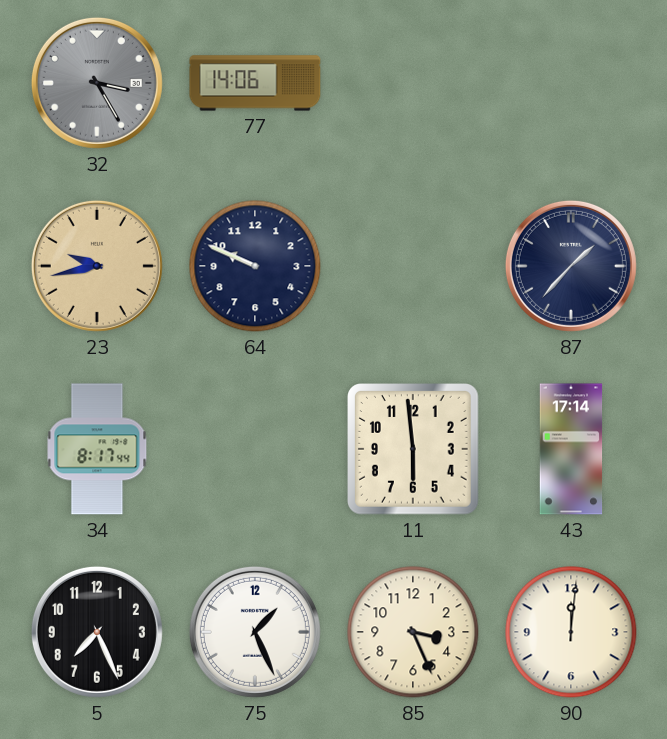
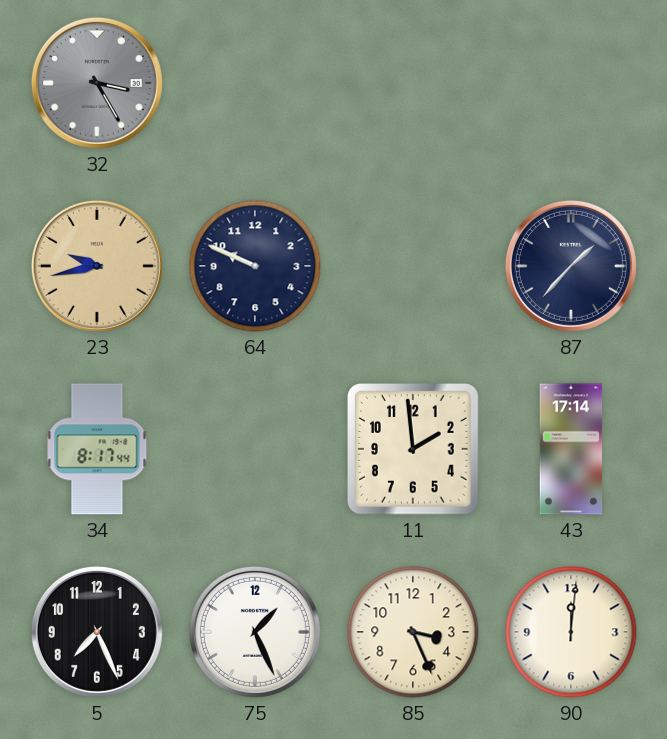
77: 14:06 -> none (255, 83)
11: 5:59 -> 1:59 (414, 450)
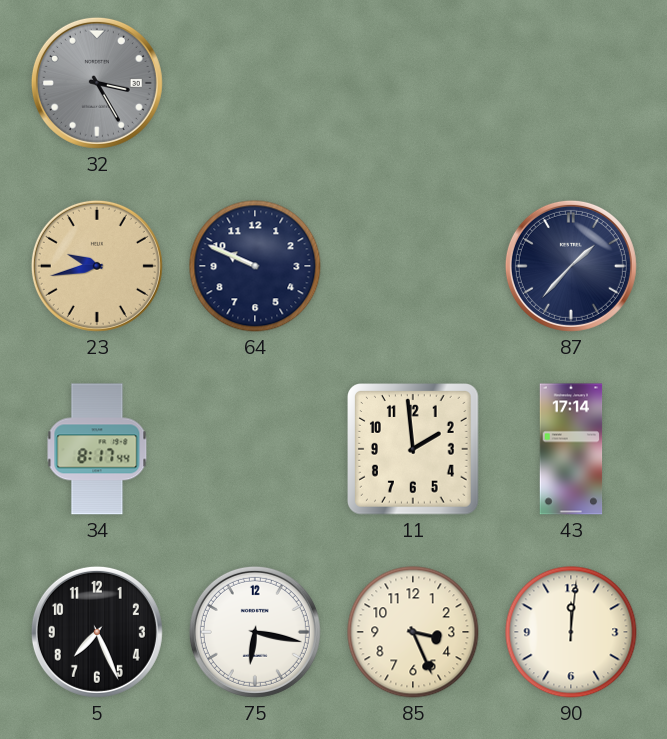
75: 1:26 -> 6:17 (255, 632)
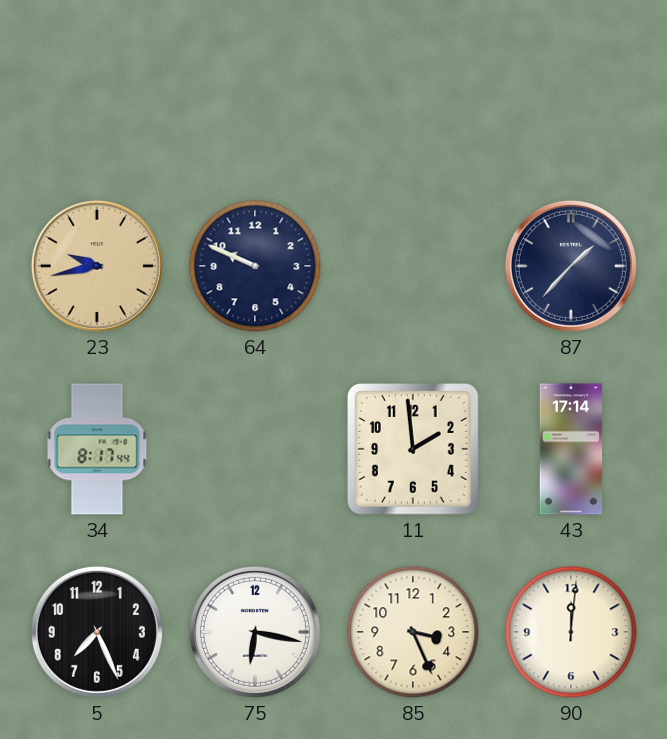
32: 3:25 -> none (97, 83)
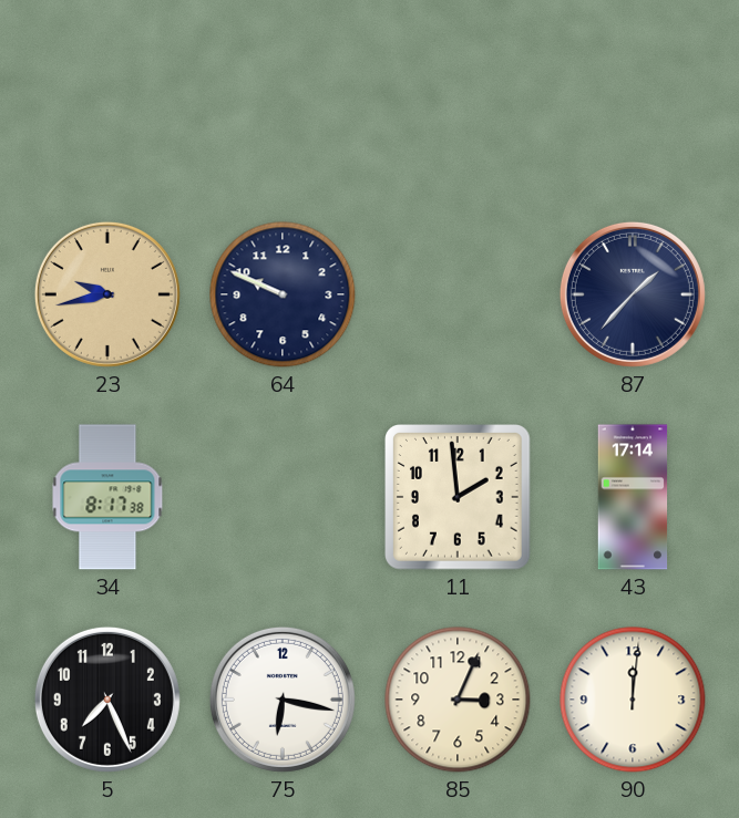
34: 8:17:44 -> 8:17:38 (107, 497)
85: 3:26 -> 3:04 (458, 700)
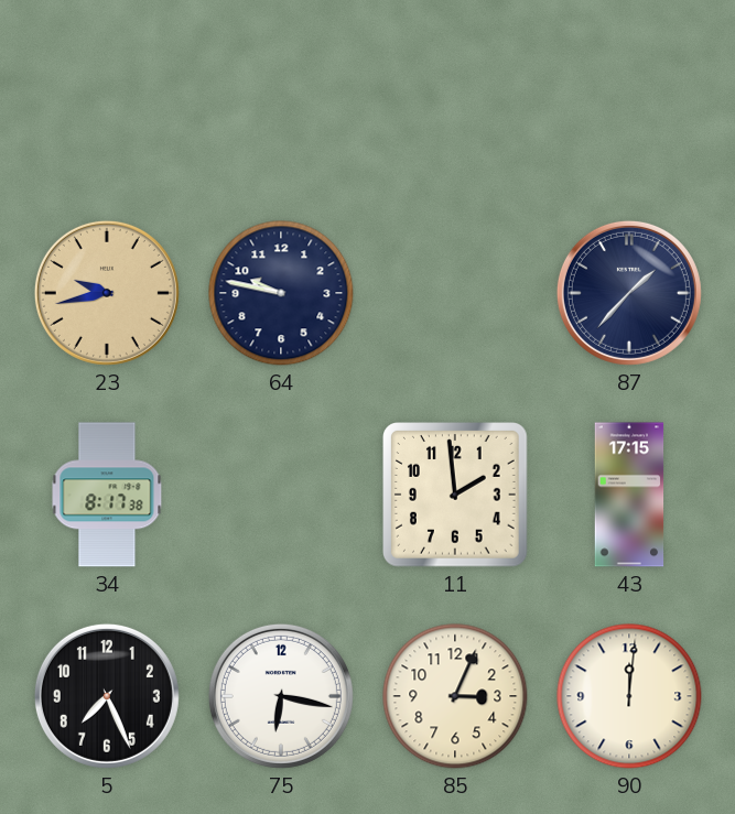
64: 9:49 -> 9:47 (281, 293)
43: 17:14 -> 17:15 (629, 495)
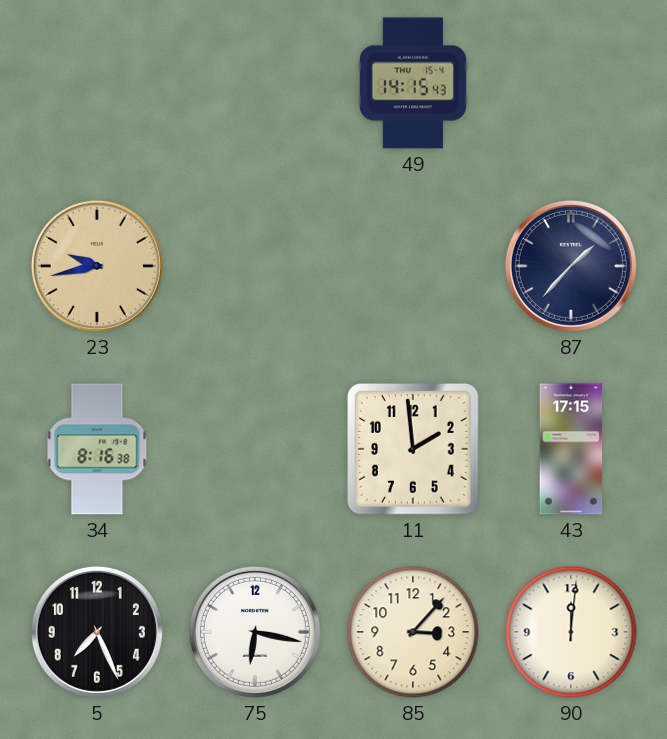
49: none -> 14:15 (413, 83)
64: 9:47 -> none (281, 293)
34: 8:17 -> 8:16 (97, 449)
85: 3:04 -> 3:07 (413, 632)
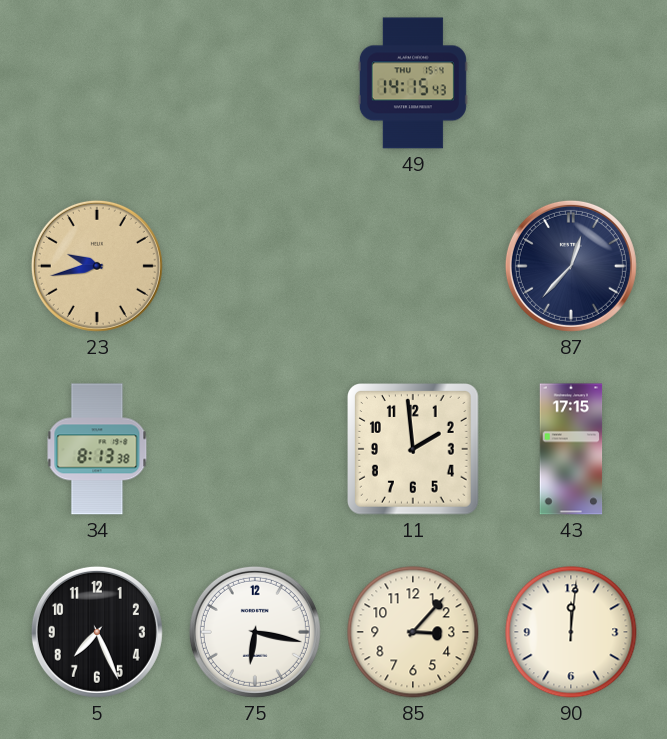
87: 1:37 -> 12:37 (571, 266)
34: 8:16 -> 8:13 (97, 449)
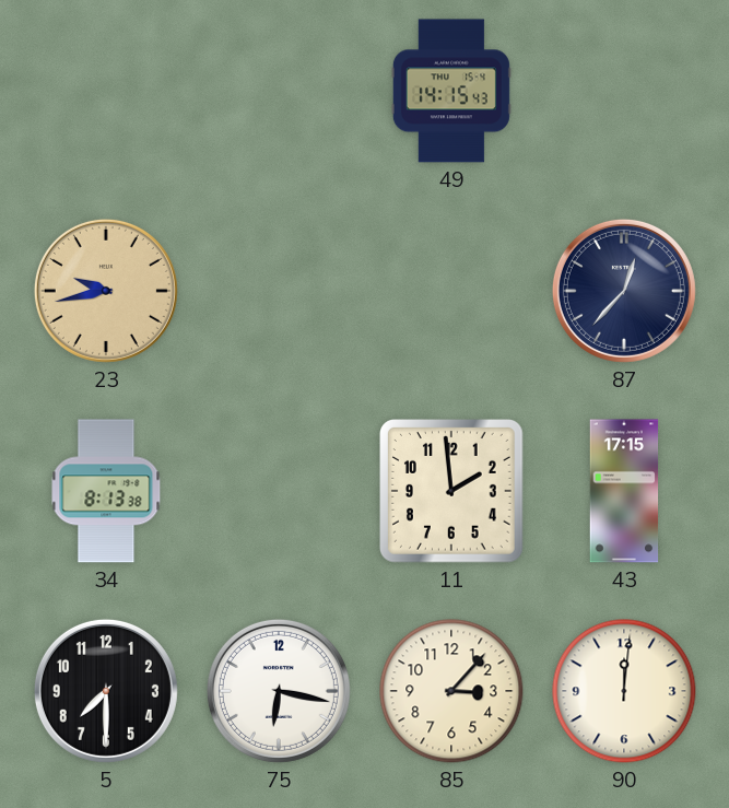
5: 7:26 -> 7:30 (106, 691)
